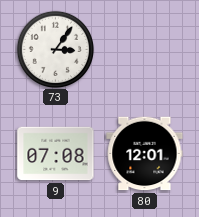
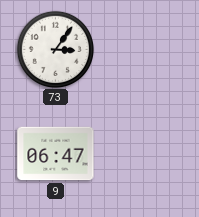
9: 07:08 -> 06:47 (56, 154)
80: 12:01 -> none (145, 154)
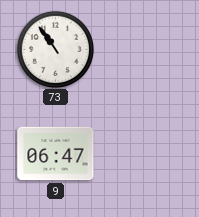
73: 3:06 -> 10:54 (55, 49)
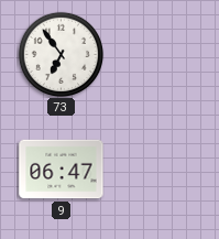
73: 10:54 -> 6:54 (61, 54)
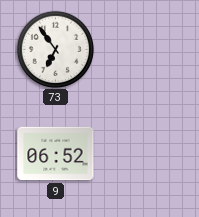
9: 06:47 -> 06:52 (56, 154)
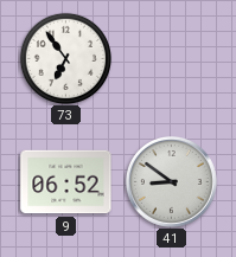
41: none -> 8:51 (171, 181)
